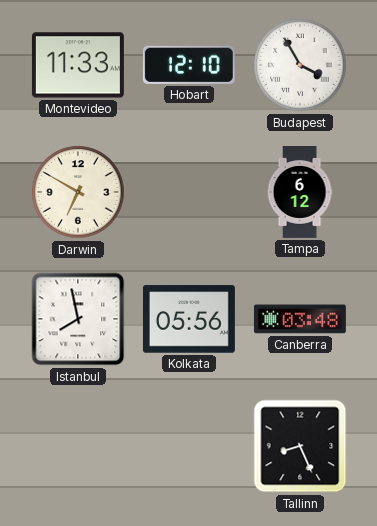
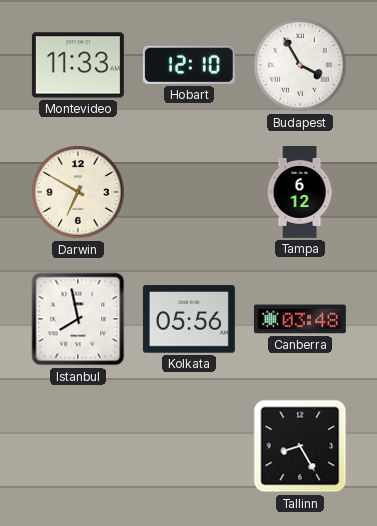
Tallinn: 8:26 -> 8:25 (300, 446)
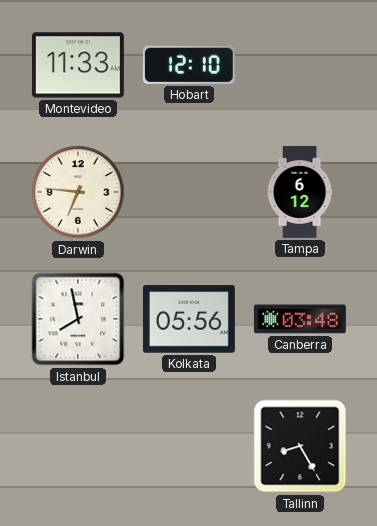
Budapest: 3:55 -> none (300, 65)
Darwin: 6:50 -> 6:46 (78, 192)
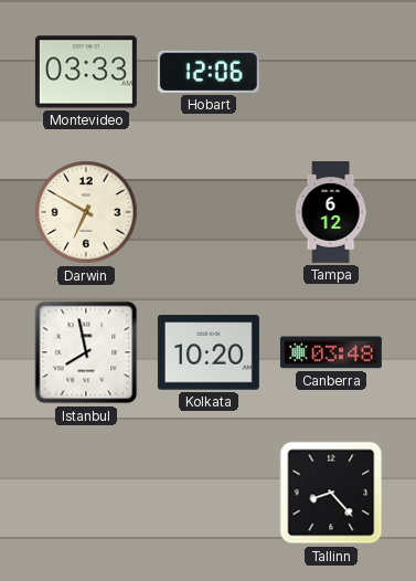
Montevideo: 11:33 -> 03:33 (86, 72)
Hobart: 12:10 -> 12:06 (209, 72)
Darwin: 6:46 -> 6:50 (86, 212)
Kolkata: 05:56 -> 10:20 (209, 352)
Tallinn: 8:25 -> 8:23 (331, 493)
